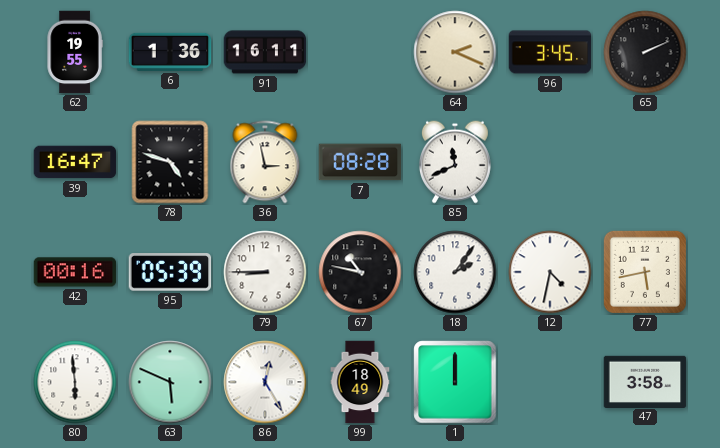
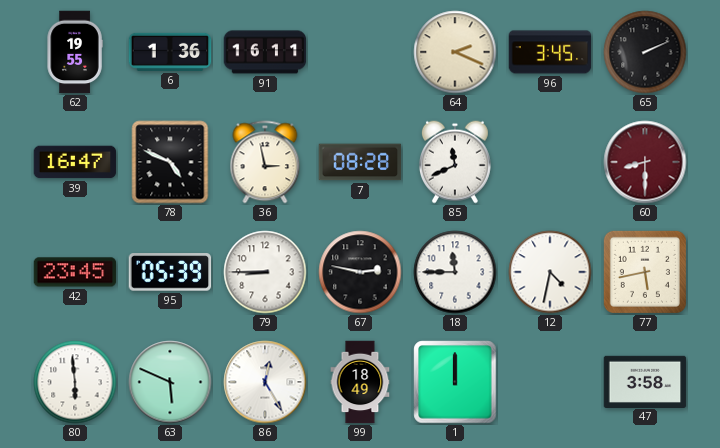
78: 4:48 -> 4:49 (170, 162)
60: none -> 8:30 (645, 162)
42: 00:16 -> 23:45 (75, 272)
67: 10:47 -> 2:47 (360, 272)
18: 2:06 -> 11:45 (455, 272)
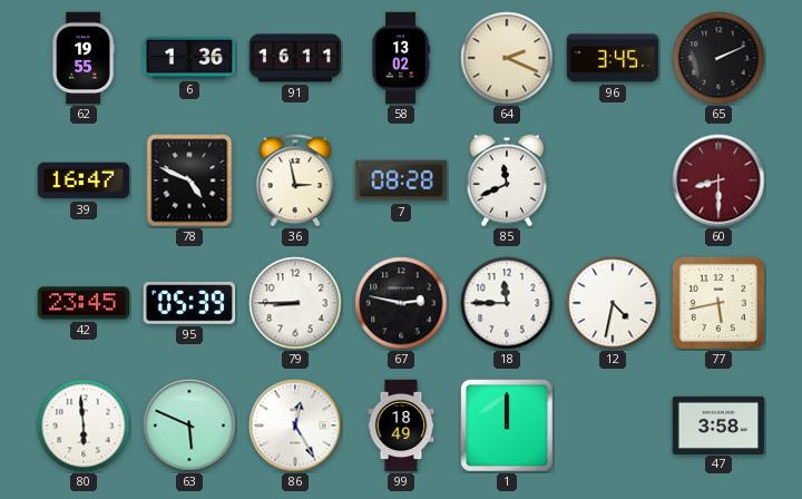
58: none -> 13:02 (401, 58)
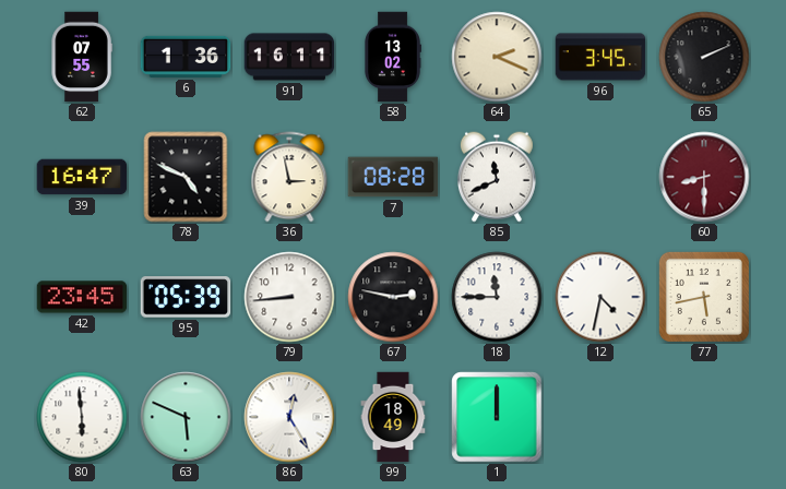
62: 19:55 -> 07:55 (82, 57)
79: 8:45 -> 8:44 (289, 297)
47: 3:58 -> none (718, 424)
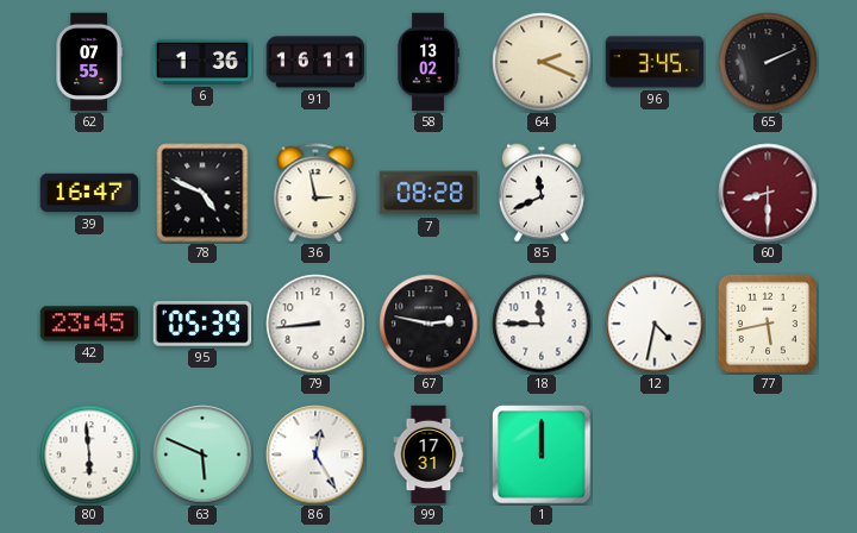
99: 18:49 -> 17:31 (428, 454)
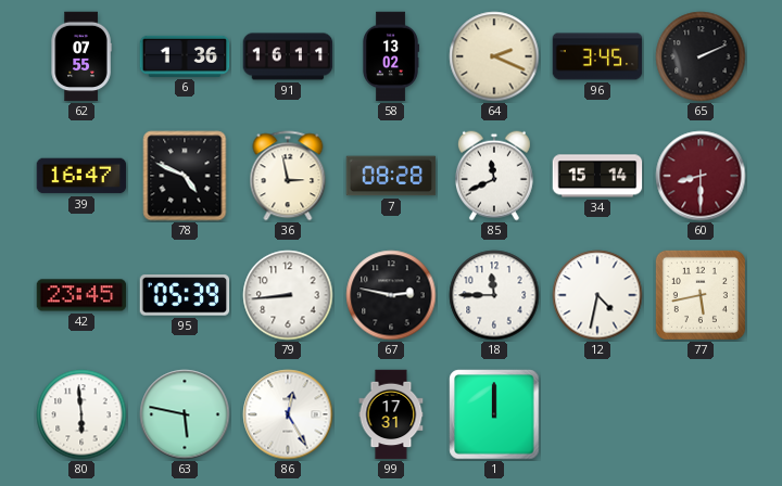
34: none -> 15:14 (597, 176)
63: 5:49 -> 5:47 (185, 414)
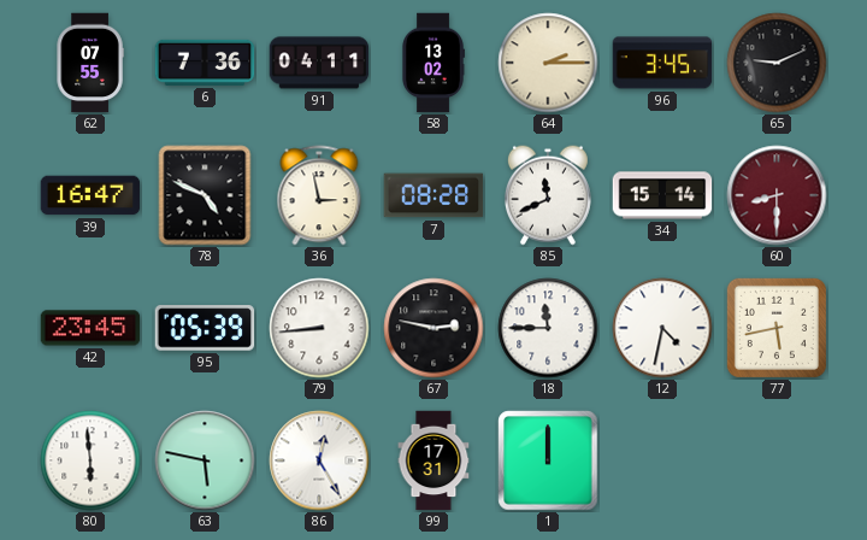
6: 1:36 -> 7:36 (205, 63)
91: 16:11 -> 04:11 (319, 63)
64: 2:19 -> 2:15 (548, 63)
65: 2:11 -> 9:11 (777, 63)
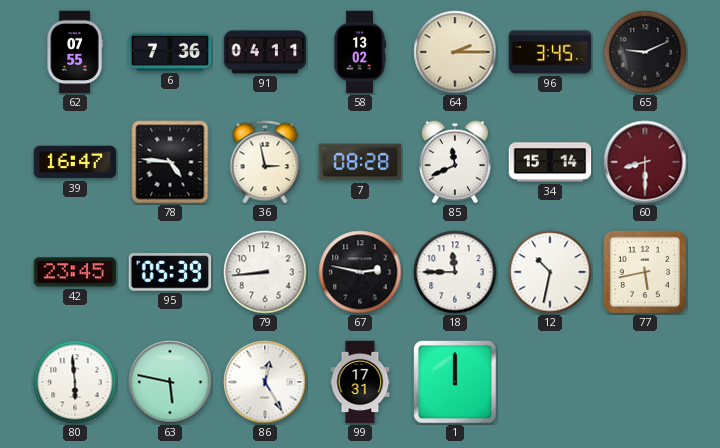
78: 4:49 -> 4:46 (170, 162)
12: 4:32 -> 10:32 (550, 272)
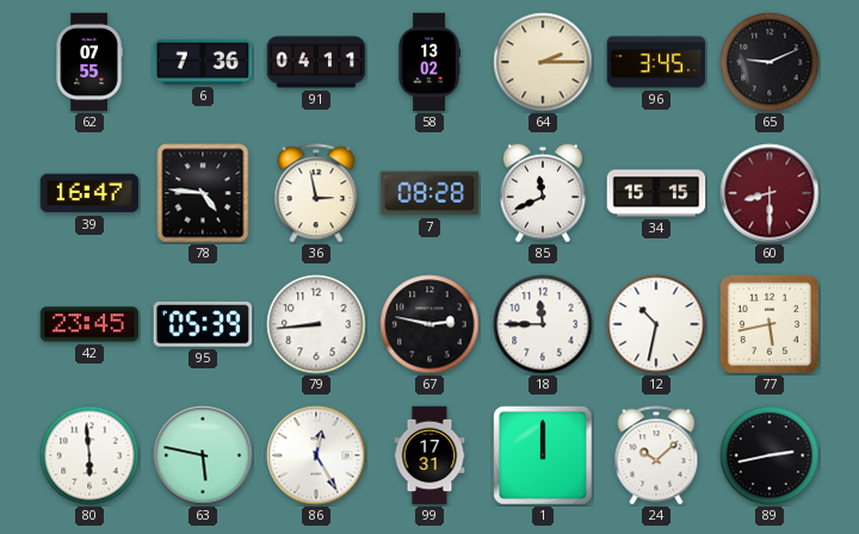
34: 15:14 -> 15:15 (656, 193)
24: none -> 10:08 (656, 455)
89: none -> 2:43 (770, 455)
